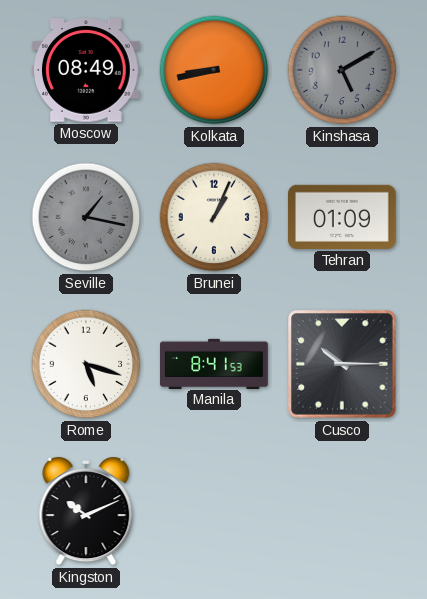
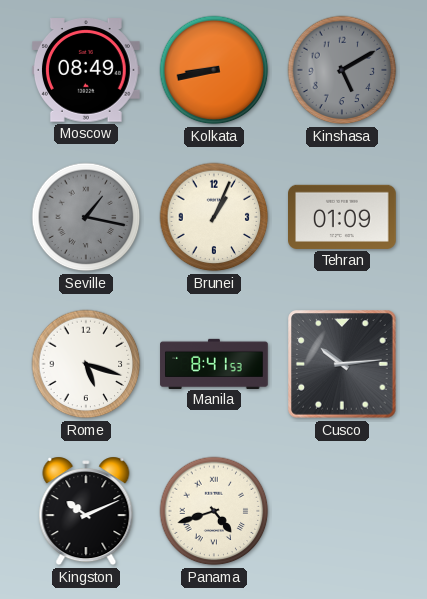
Cusco: 10:15 -> 10:14 (342, 364)
Panama: none -> 4:42 (214, 511)
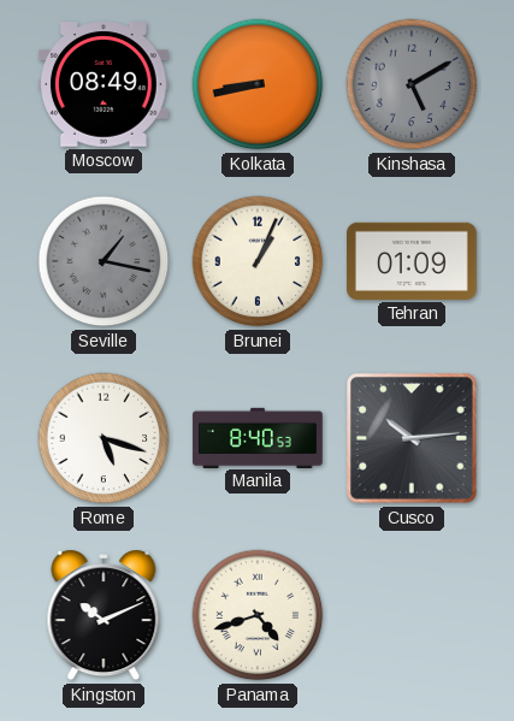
Manila: 8:41 -> 8:40 (258, 437)
